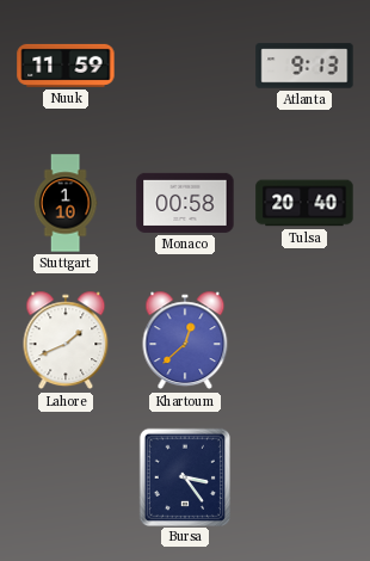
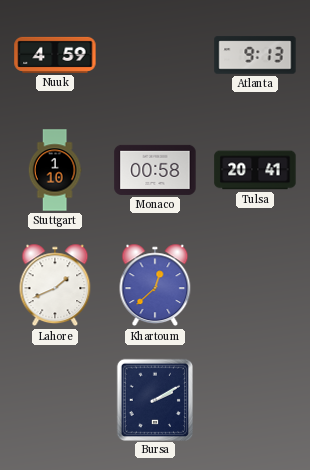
Nuuk: 11:59 -> 4:59 (55, 55)
Tulsa: 20:40 -> 20:41 (255, 170)
Bursa: 3:24 -> 2:10 (154, 399)
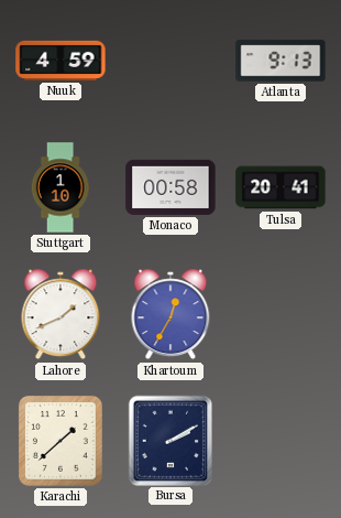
Khartoum: 12:38 -> 12:35 (170, 314)
Karachi: none -> 1:38 (61, 441)
